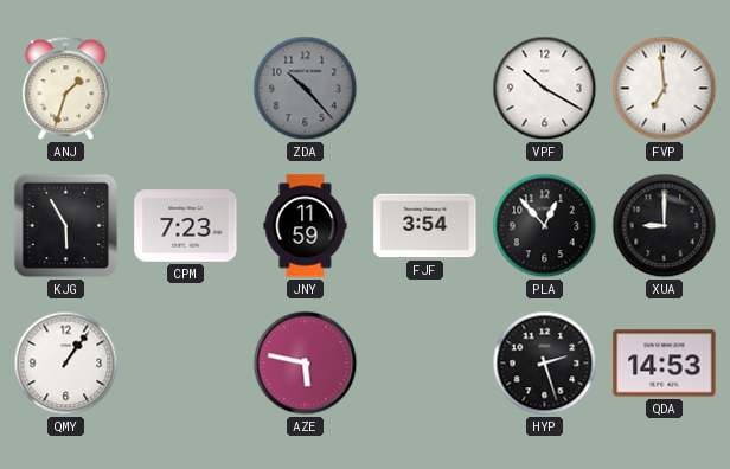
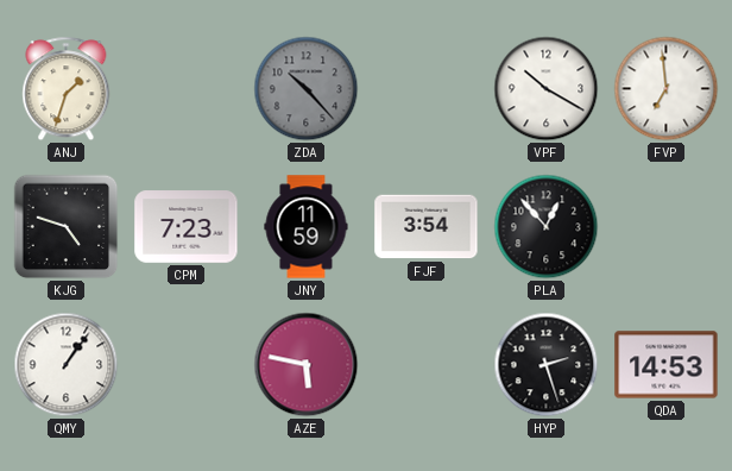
KJG: 5:55 -> 4:48 (67, 227)
XUA: 9:00 -> none (665, 226)
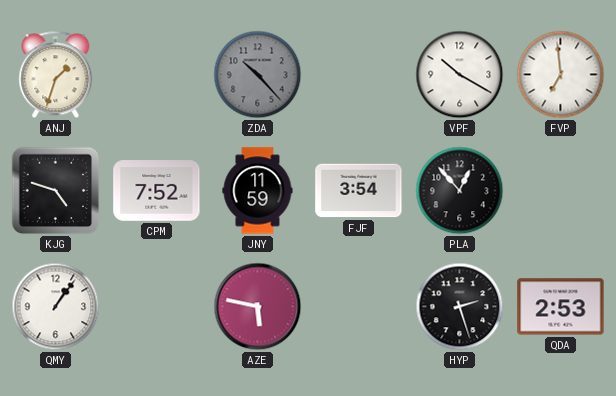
CPM: 7:23 -> 7:52 (157, 191)
QDA: 14:53 -> 2:53 (561, 307)
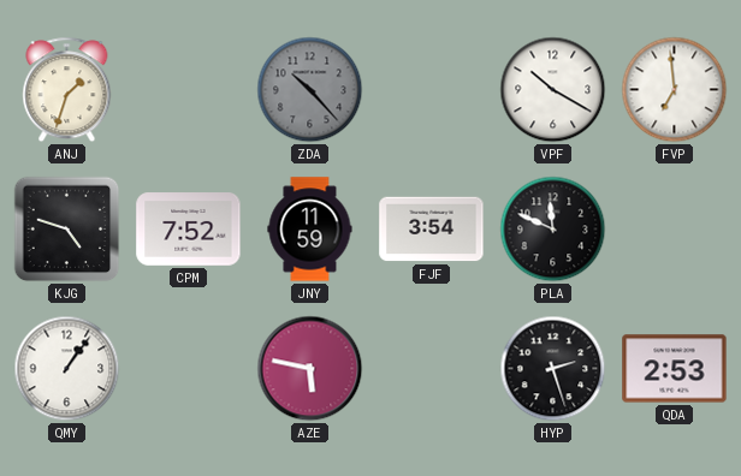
PLA: 12:53 -> 11:49 (553, 230)
